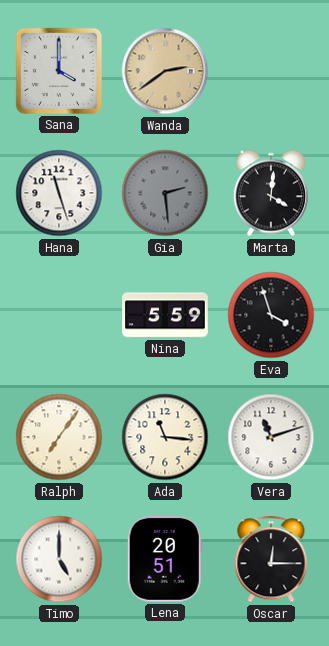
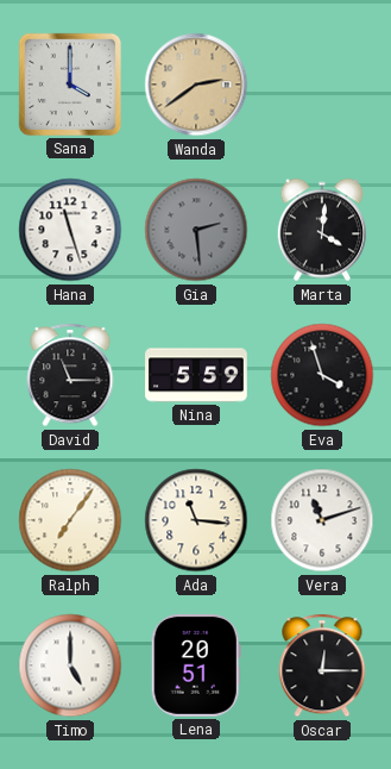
David: none -> 11:15 (70, 375)
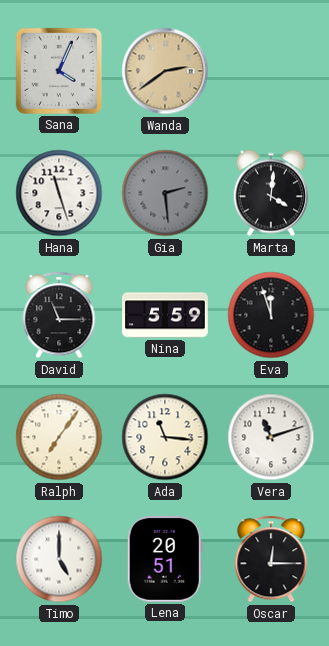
Sana: 4:00 -> 4:04 (59, 71)
Eva: 3:57 -> 11:57 (271, 315)
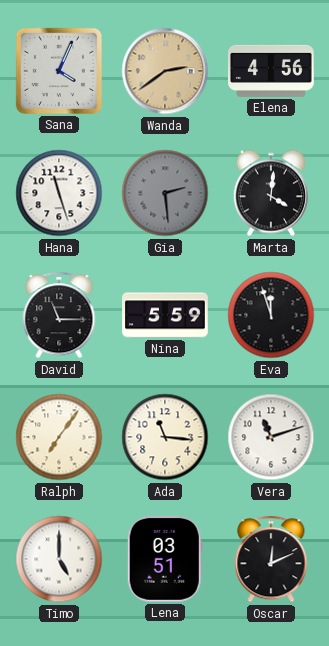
Elena: none -> 4:56 (272, 71)
Lena: 20:51 -> 03:51 (165, 559)
Oscar: 12:15 -> 12:11 (271, 559)
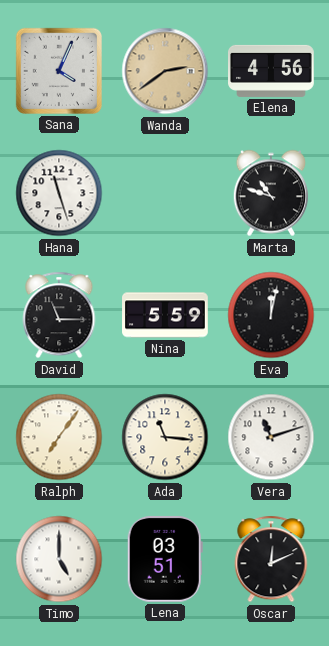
Gia: 2:29 -> none (165, 193)
Marta: 4:01 -> 10:48 (270, 193)
Eva: 11:57 -> 12:02 (271, 315)
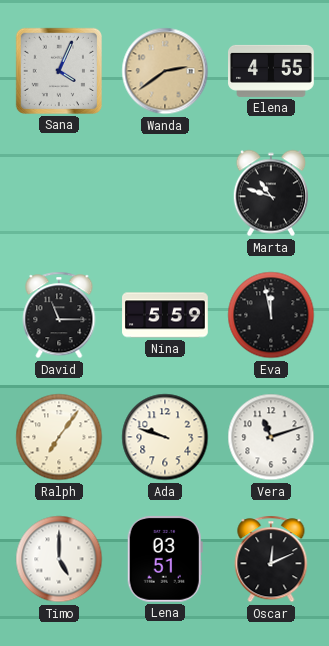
Elena: 4:56 -> 4:55 (272, 71)
Hana: 11:27 -> none (59, 193)
Eva: 12:02 -> 11:58 (271, 315)
Ada: 11:16 -> 9:48 (165, 437)
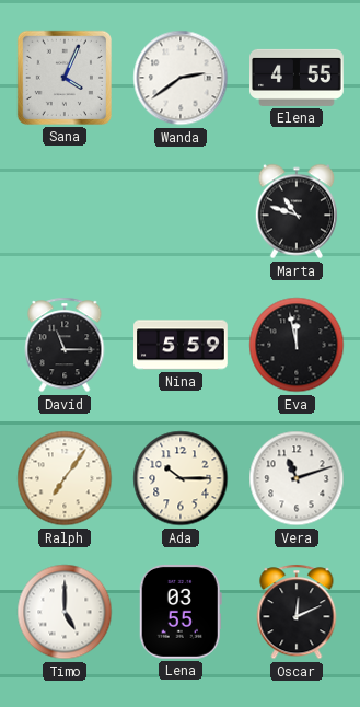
Wanda dial: champagne -> white (181, 78)
Ada: 9:48 -> 10:15 (181, 478)
Lena: 03:51 -> 03:55 (181, 612)
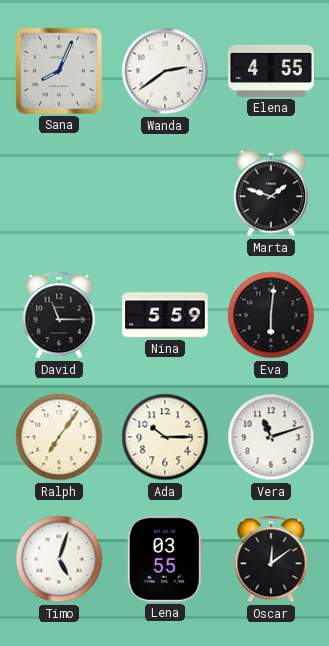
Sana: 4:04 -> 8:04 (59, 71)
Marta: 10:48 -> 1:48 (270, 193)
Eva: 11:58 -> 6:01 (271, 315)
Timo: 5:00 -> 5:03 (59, 559)
Oscar: 12:11 -> 12:09 (271, 559)
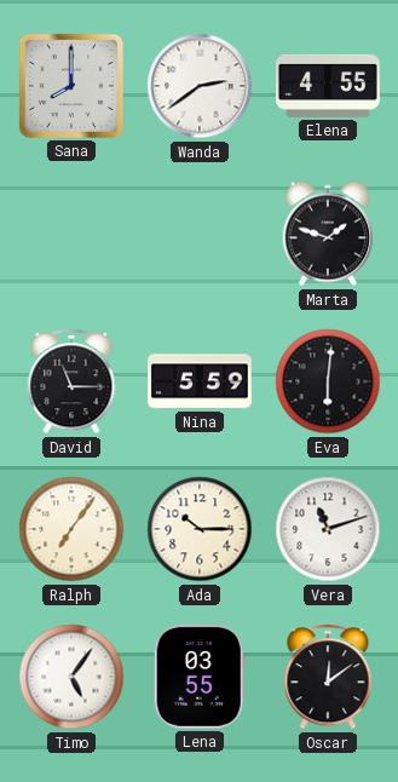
Sana: 8:04 -> 8:00 (71, 86)
Timo: 5:03 -> 5:06 (71, 677)
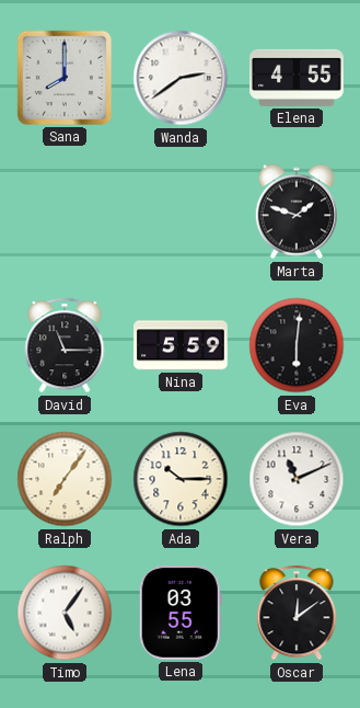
Vera: 11:12 -> 11:11 (297, 479)
